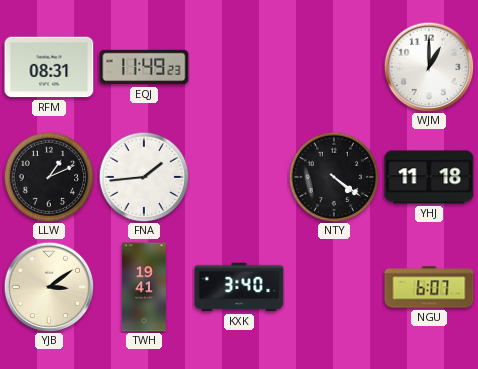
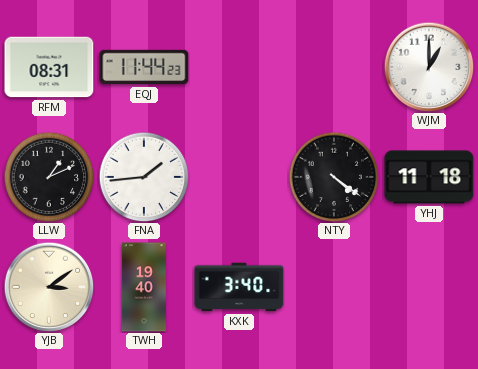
EQJ: 11:49 -> 11:44 (144, 67)
TWH: 19:41 -> 19:40 (144, 287)
NGU: 6:07 -> none (429, 287)
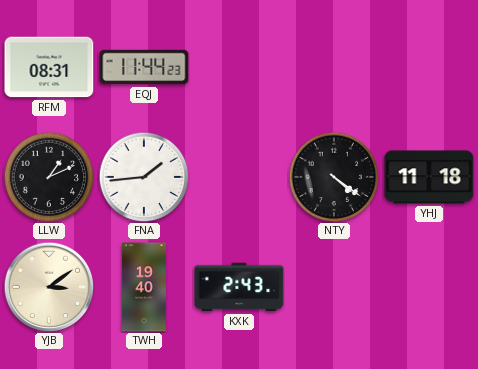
WJM: 1:00 -> none (429, 67)
KXK: 3:40 -> 2:43 (239, 287)
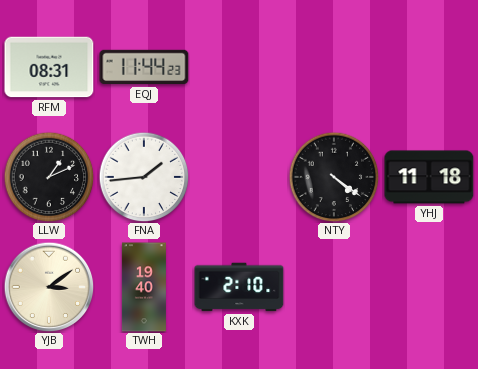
KXK: 2:43 -> 2:10 (239, 287)
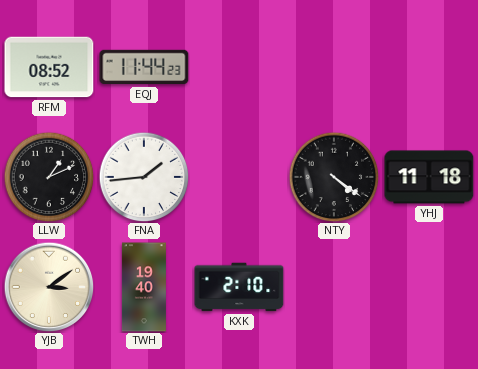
RFM: 08:31 -> 08:52 (49, 67)
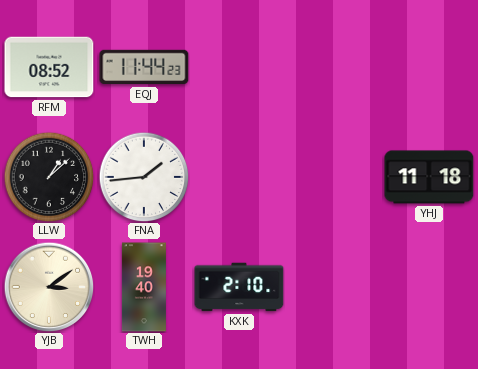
LLW: 1:11 -> 1:08 (49, 177)
NTY: 4:21 -> none (334, 177)
